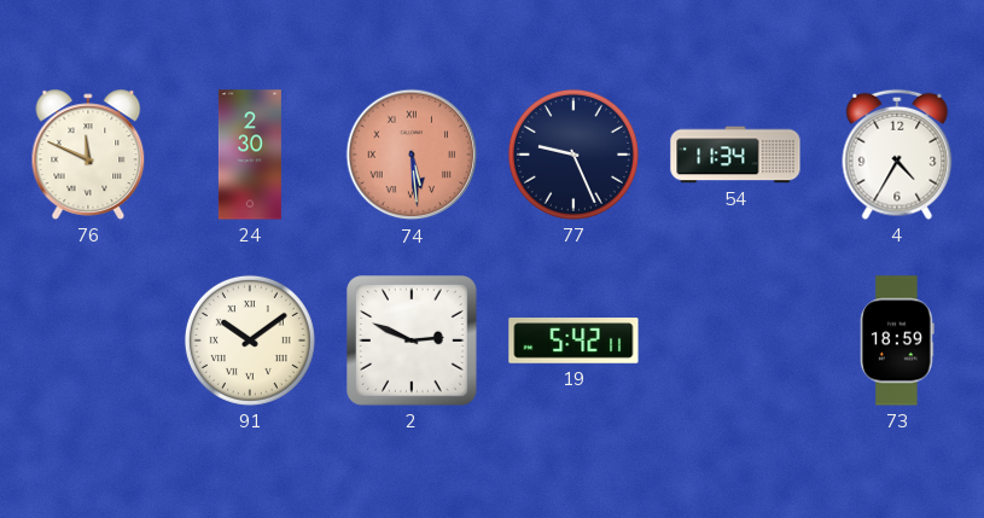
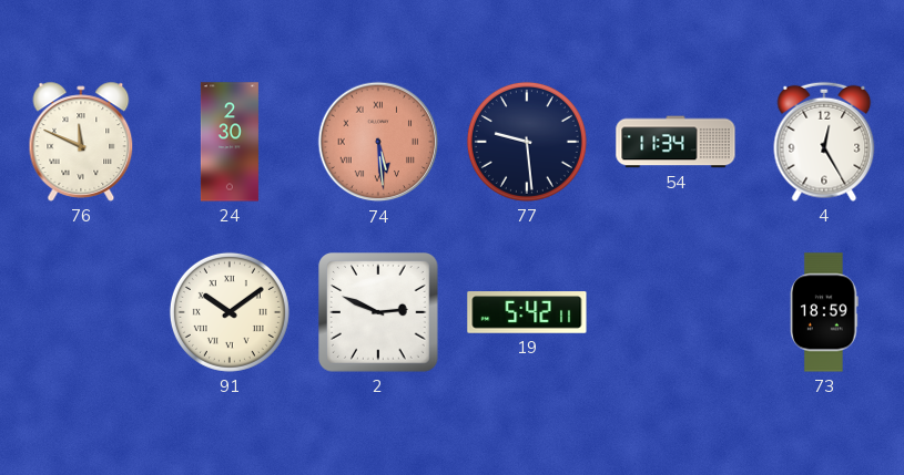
77: 9:26 -> 9:29 (527, 142)
4: 4:35 -> 12:25 (824, 142)
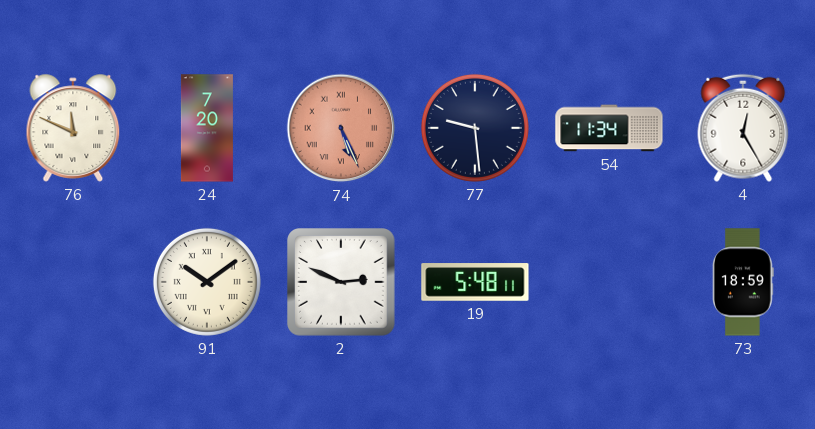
24: 2:30 -> 7:20 (207, 128)
74: 5:29 -> 5:26 (341, 128)
19: 5:42 -> 5:48 (475, 282)
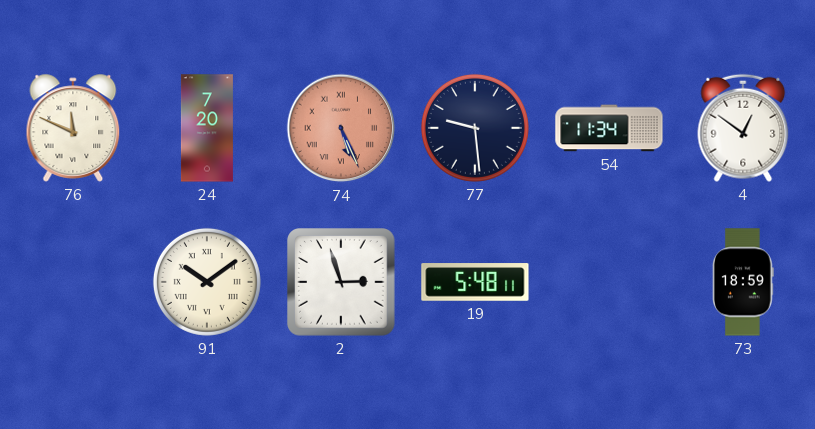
4: 12:25 -> 12:51 (743, 128)
2: 2:49 -> 2:57 (341, 282)
